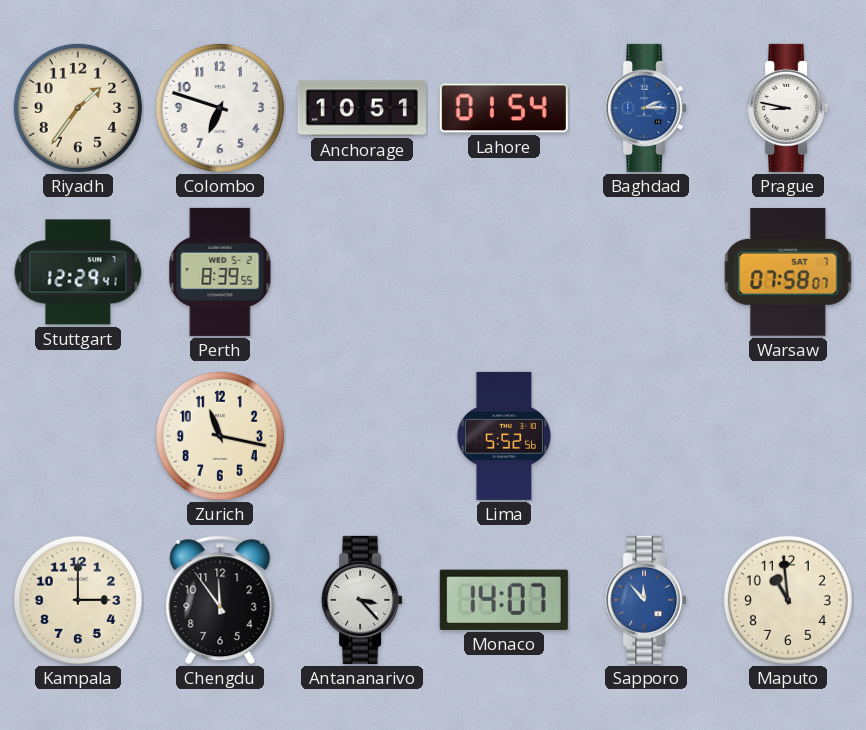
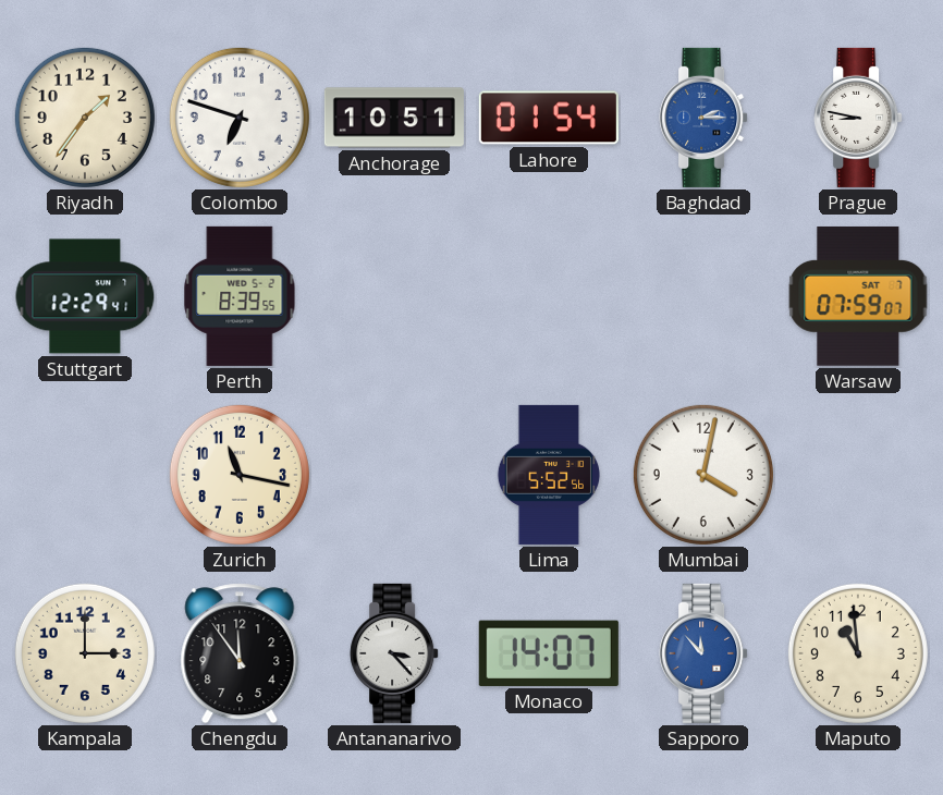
Warsaw: 07:58 -> 07:59 (858, 296)
Mumbai: none -> 4:02 (703, 475)
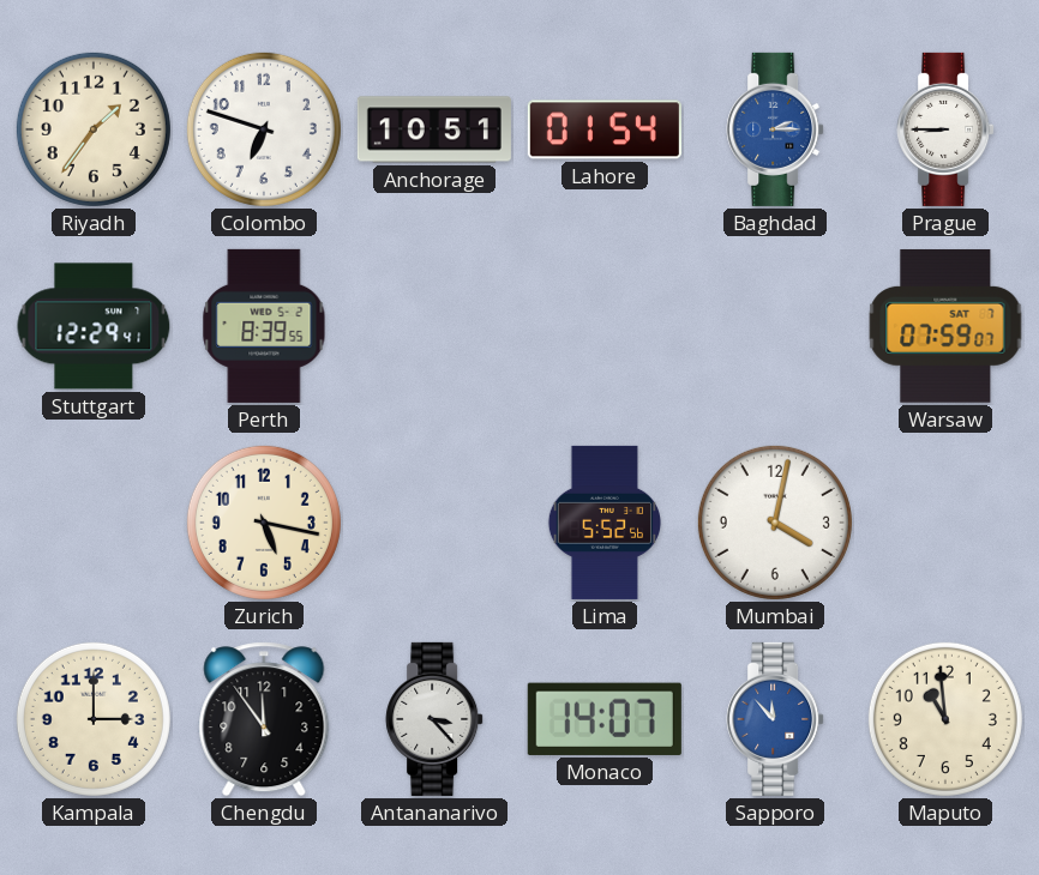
Prague: 8:47 -> 8:45 (945, 129)
Zurich: 11:17 -> 5:17 (264, 523)
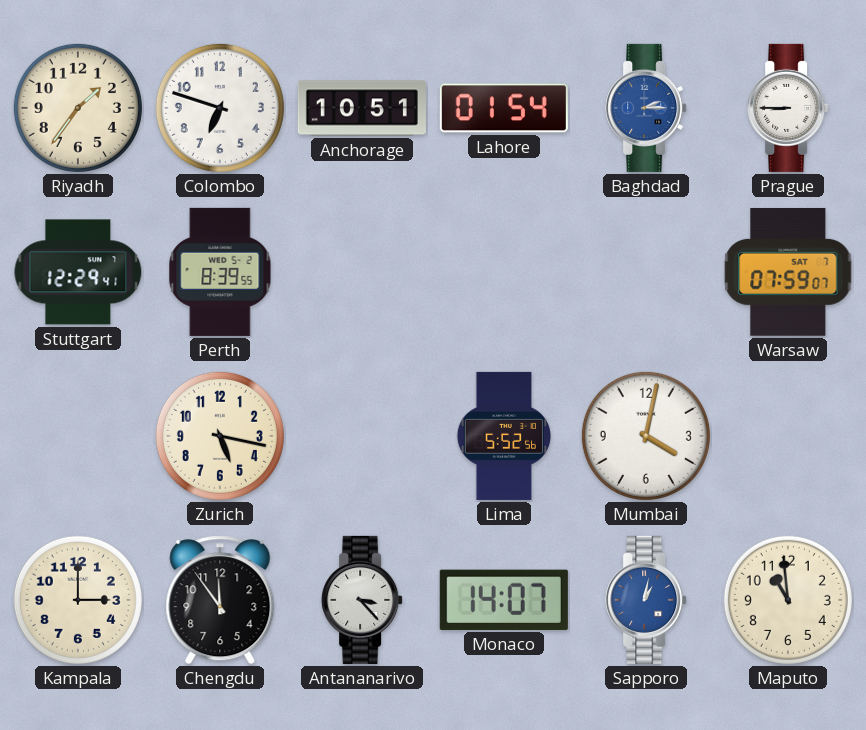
Sapporo: 11:53 -> 1:02 (646, 600)
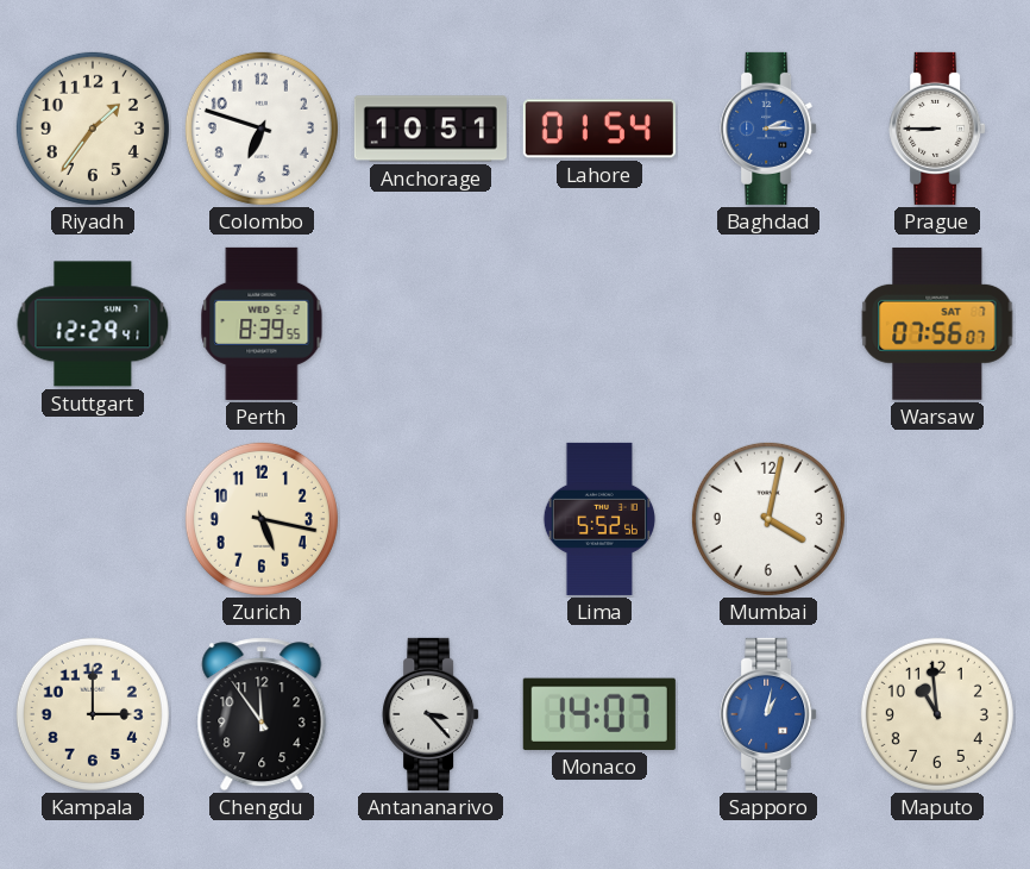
Warsaw: 07:59 -> 07:56 (937, 324)
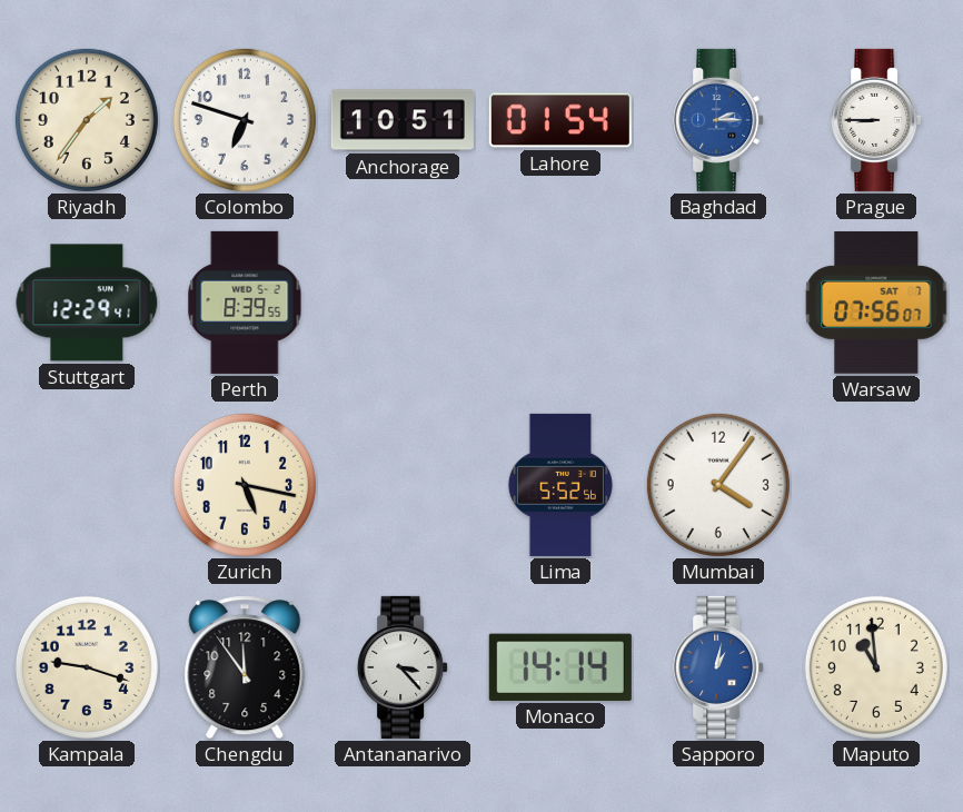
Mumbai: 4:02 -> 4:06 (718, 485)
Kampala: 3:00 -> 9:18 (87, 667)
Monaco: 14:07 -> 14:14 (560, 667)
